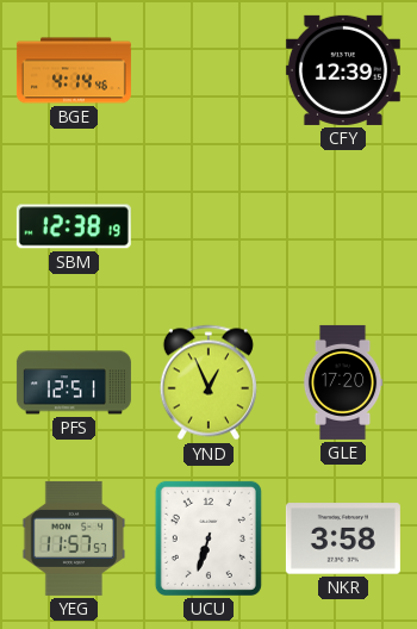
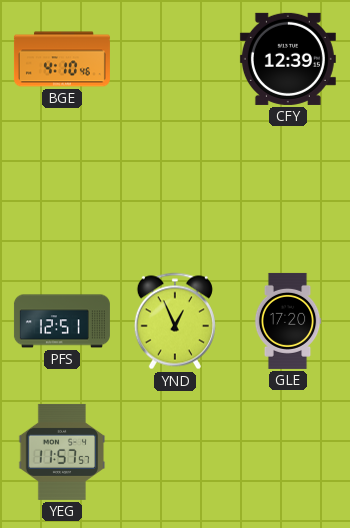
BGE: 4:14 -> 4:10 (62, 59)
SBM: 12:38 -> none (74, 226)
UCU: 6:33 -> none (208, 538)
NKR: 3:58 -> none (343, 538)
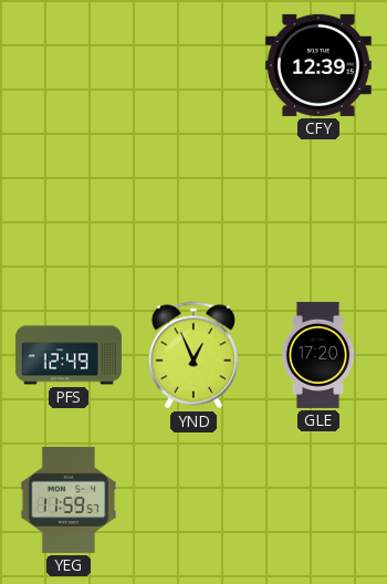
BGE: 4:10 -> none (62, 59)
PFS: 12:51 -> 12:49 (69, 355)
YEG: 11:57 -> 11:59 (69, 500)
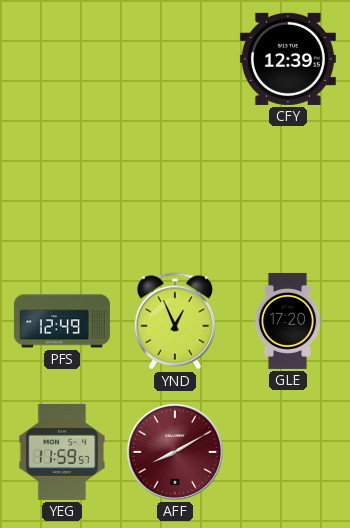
AFF: none -> 8:10 (175, 452)
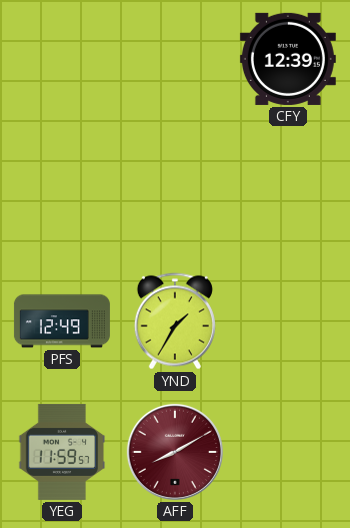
YND: 12:56 -> 1:35 (175, 321)
GLE: 17:20 -> none (288, 321)
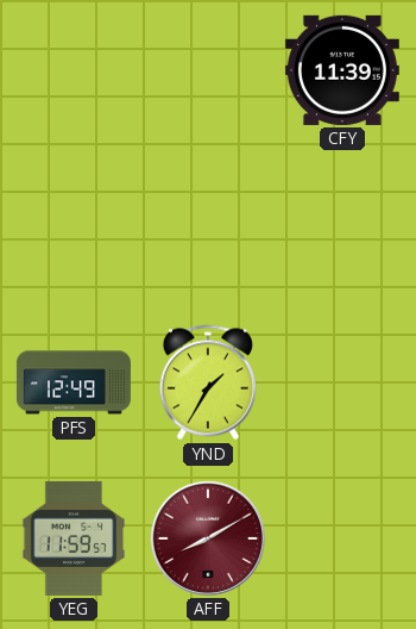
CFY: 12:39 -> 11:39 (342, 70)
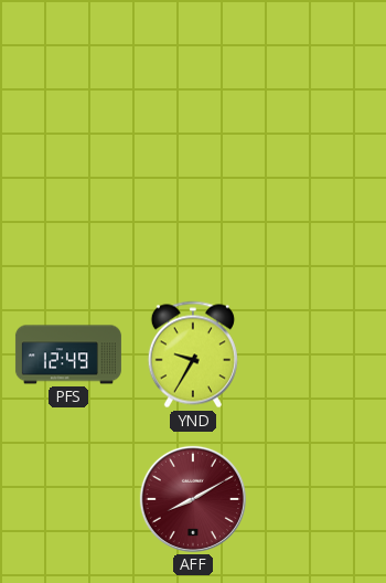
CFY: 11:39 -> none (342, 70)
YND: 1:35 -> 9:35 (193, 354)
YEG: 11:59 -> none (74, 538)
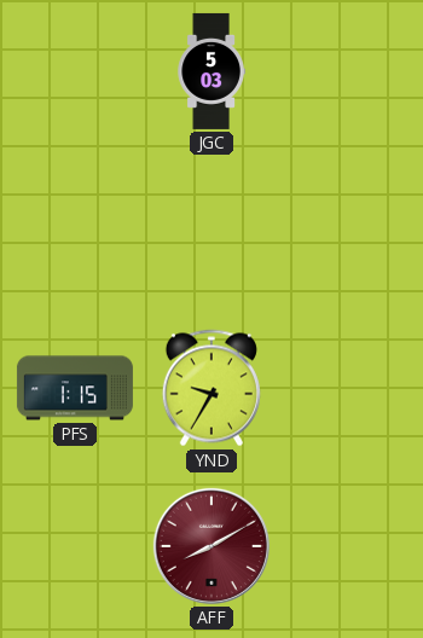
JGC: none -> 5:03 (211, 71)
PFS: 12:49 -> 1:15 (75, 388)
